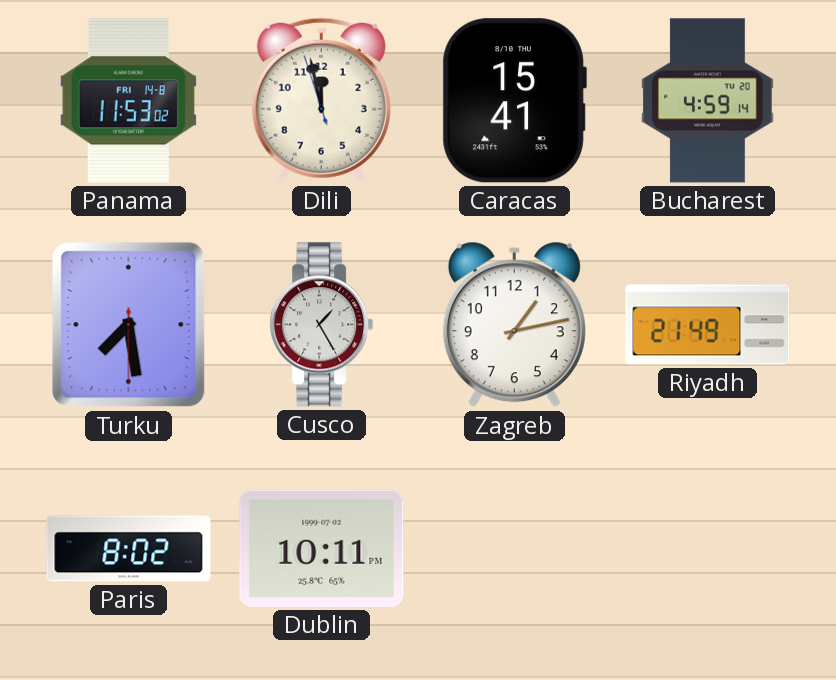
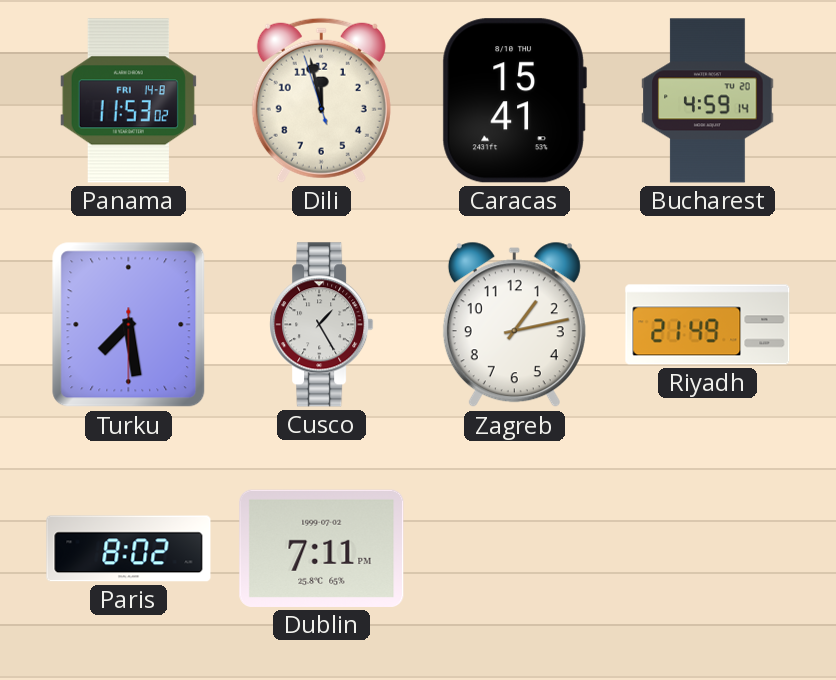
Dublin: 10:11 -> 7:11 (322, 548)
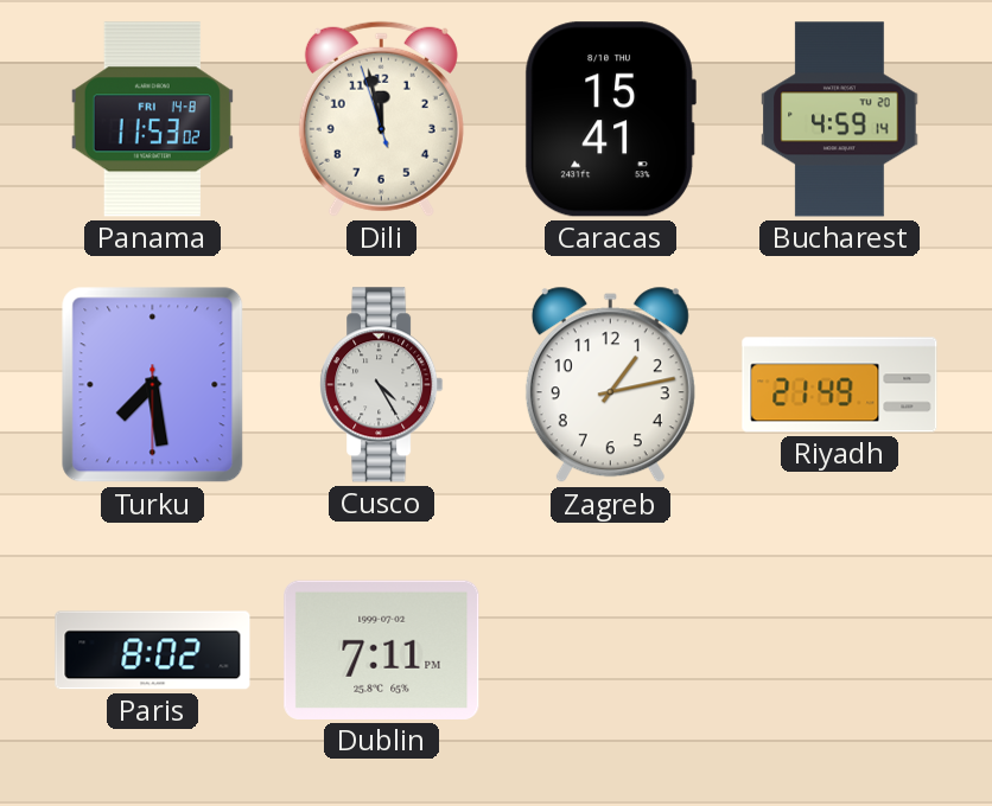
Cusco: 1:25 -> 4:25 (382, 385)
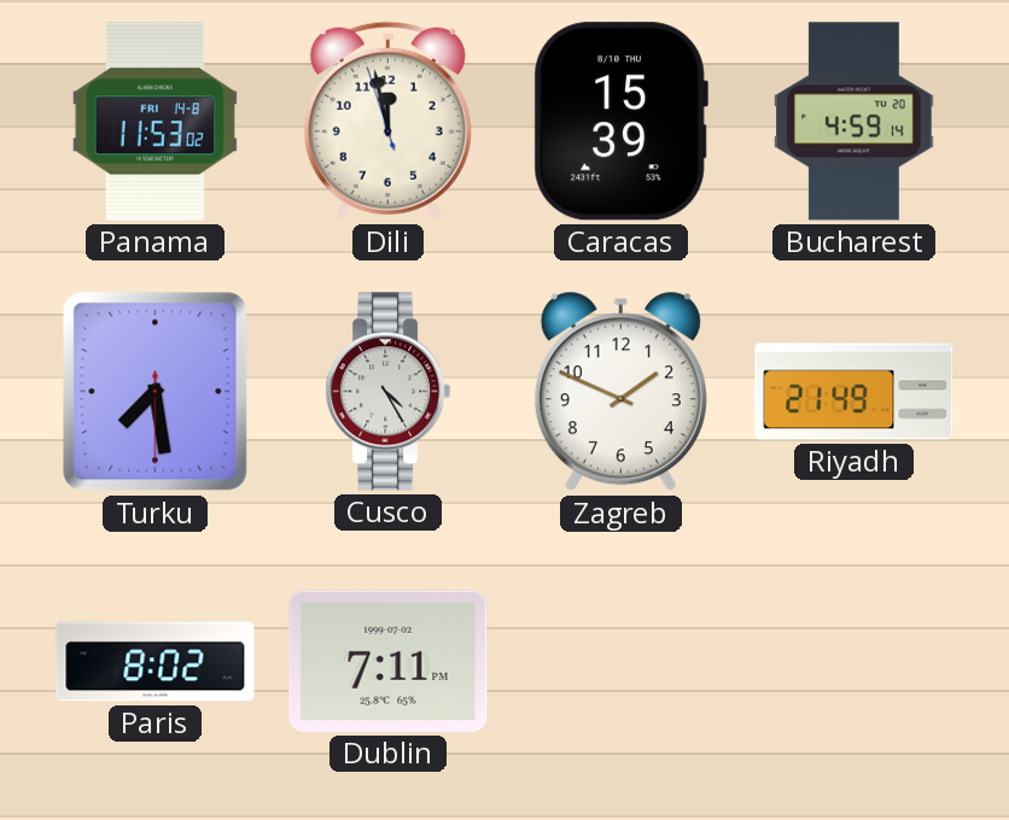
Caracas: 15:41 -> 15:39 (620, 122)
Zagreb: 1:13 -> 1:49 (620, 392)
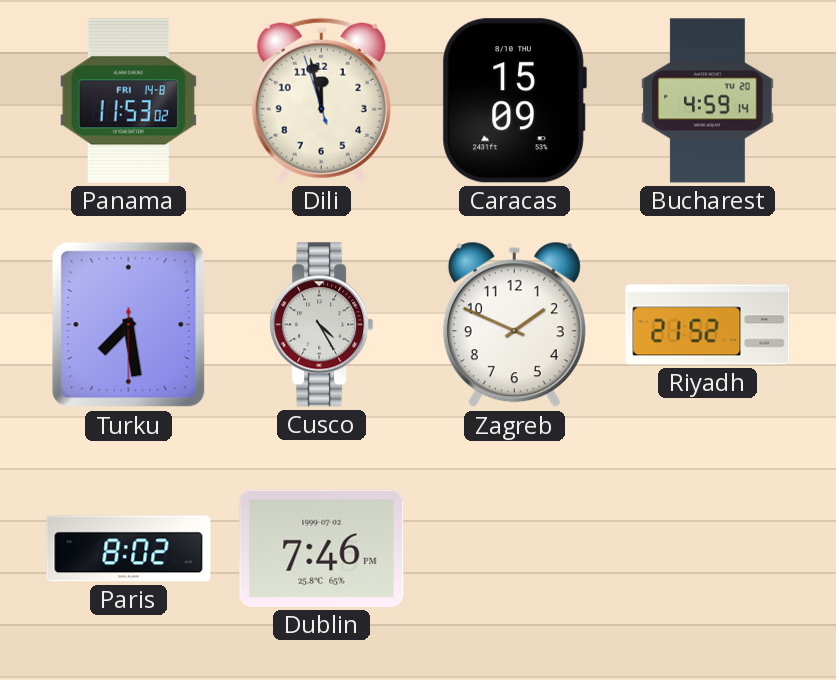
Caracas: 15:39 -> 15:09 (514, 101)
Riyadh: 21:49 -> 21:52 (708, 325)
Dublin: 7:11 -> 7:46 (322, 548)
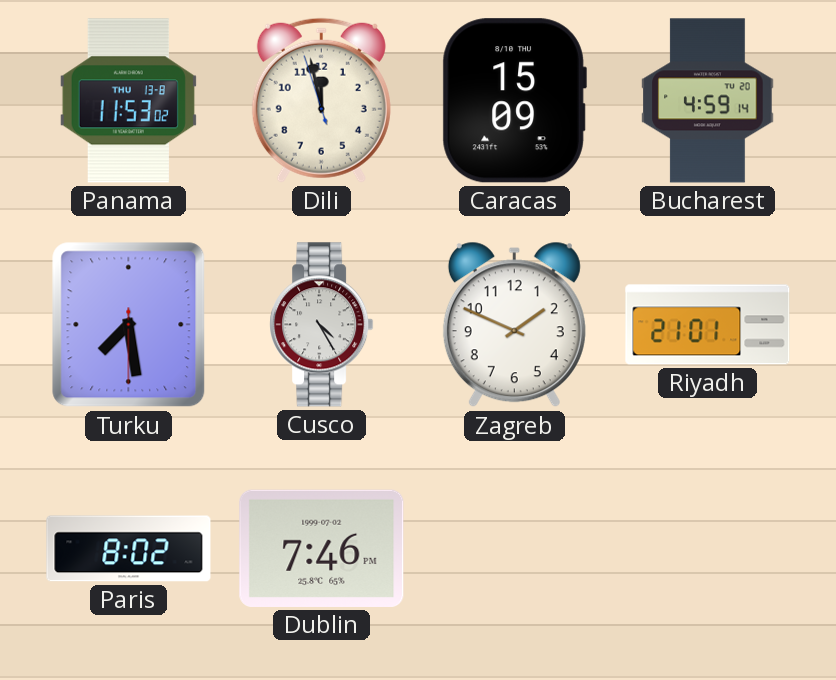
Panama date: FRI 14-8 -> THU 13-8 (128, 101)
Riyadh: 21:52 -> 21:01 (708, 325)
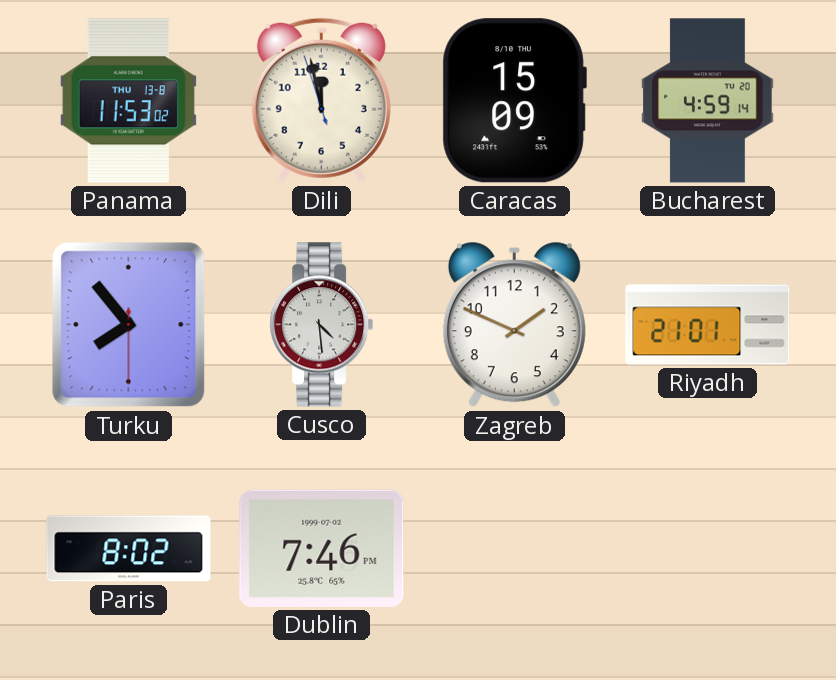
Turku: 7:28 -> 7:53 (129, 325)
Cusco: 4:25 -> 4:29 (322, 325)
